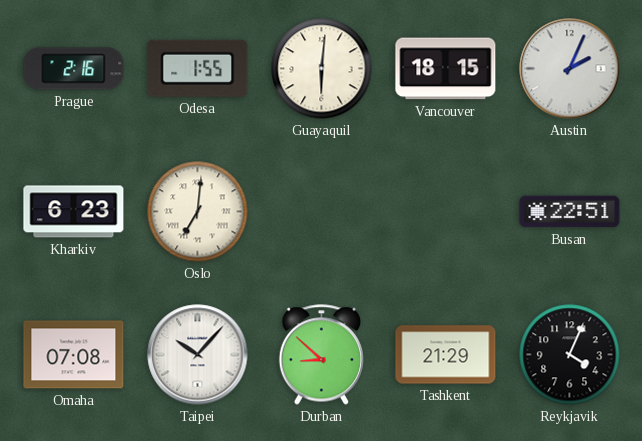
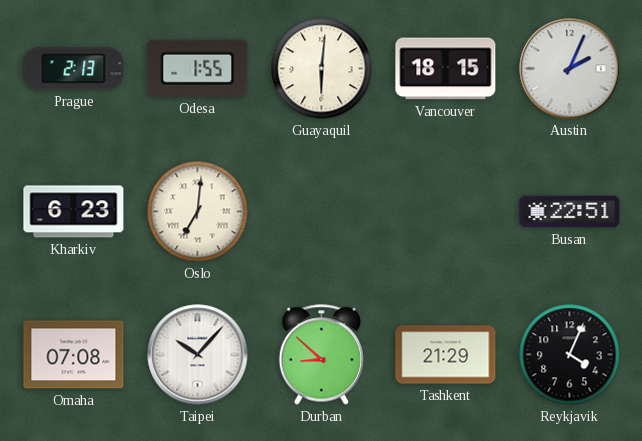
Prague: 2:16 -> 2:13 (74, 69)
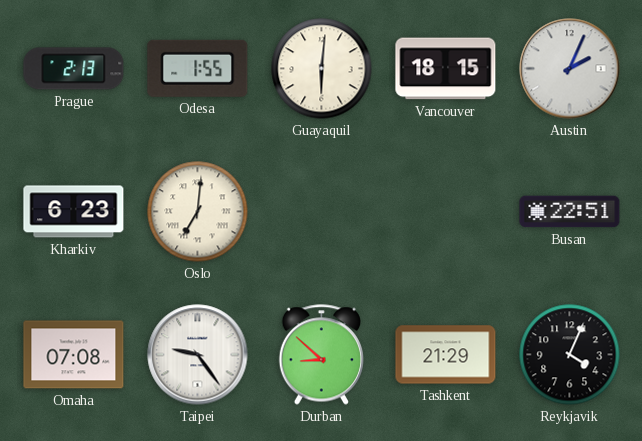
Taipei: 10:07 -> 9:24 (198, 355)
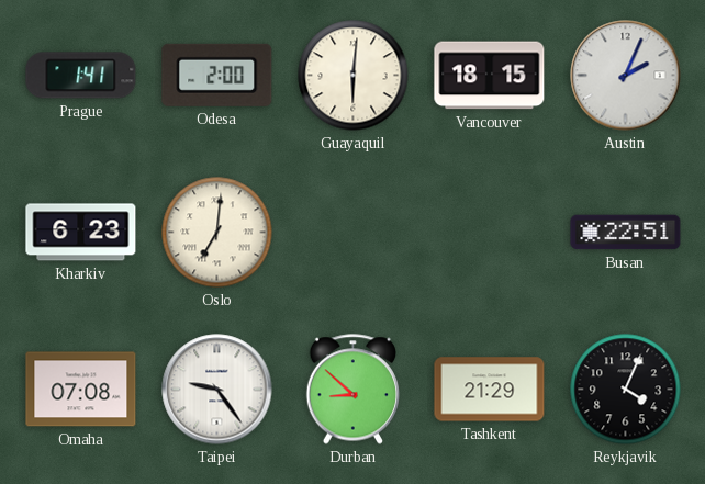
Prague: 2:13 -> 1:41 (81, 76)
Odesa: 1:55 -> 2:00 (217, 75)
